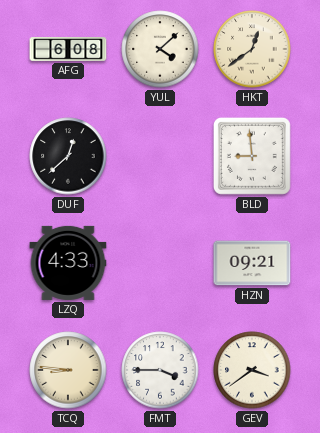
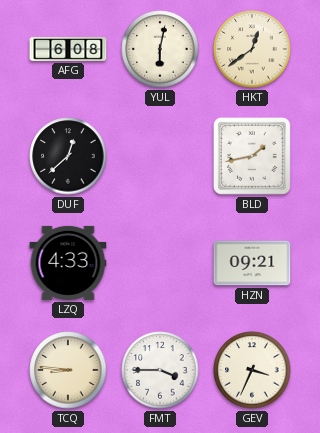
YUL: 4:08 -> 6:02 (160, 49)
BLD: 8:59 -> 1:43 (252, 156)
GEV: 3:39 -> 3:34 (252, 370)
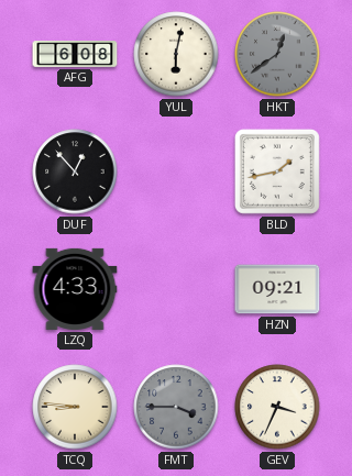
HKT dial: cream -> grey (277, 54)
DUF: 12:38 -> 12:53 (75, 171)
FMT dial: white -> grey (176, 407)
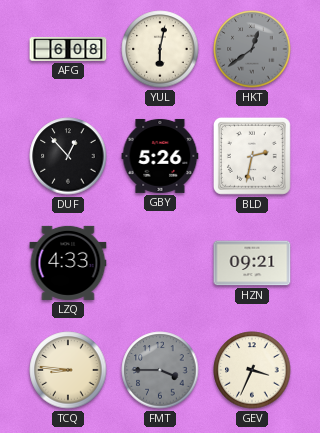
GBY: none -> 5:26 (160, 156)
BLD: 1:43 -> 2:32 (252, 156)
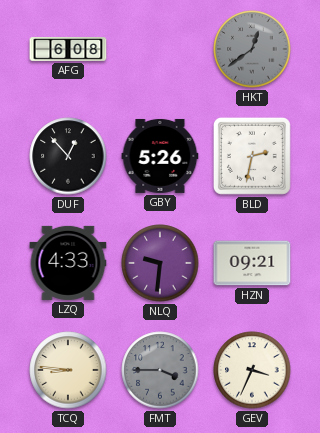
YUL: 6:02 -> none (160, 49)
NLQ: none -> 9:31 (160, 263)
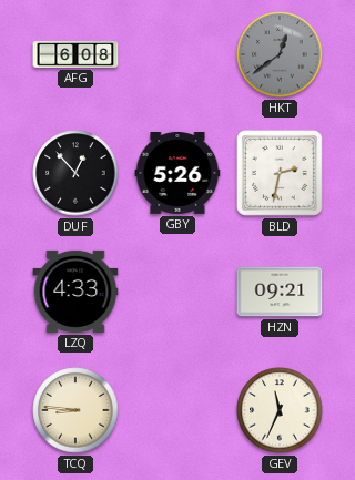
NLQ: 9:31 -> none (160, 263)
FMT: 3:45 -> none (160, 370)
GEV: 3:34 -> 11:34 (280, 410)
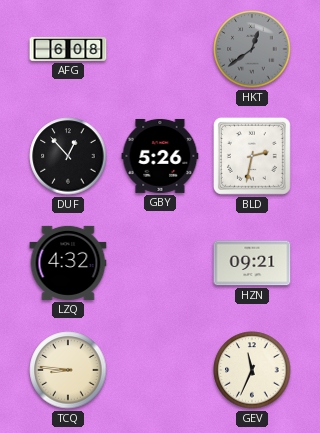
LZQ: 4:33 -> 4:32 (68, 263)
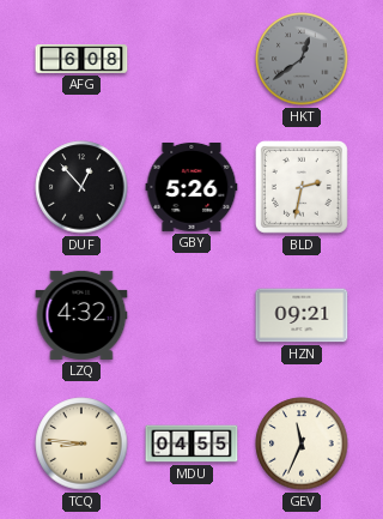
MDU: none -> 04:55 (191, 443)
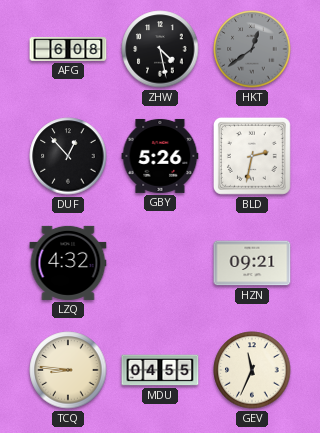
ZHW: none -> 4:28 (160, 49)
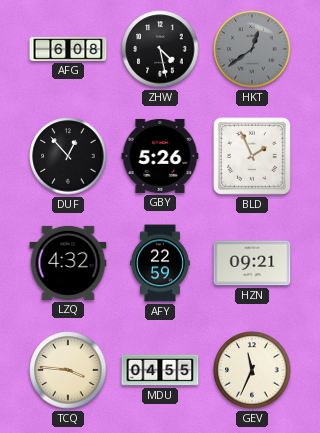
BLD: 2:32 -> 1:56 (252, 156)
AFY: none -> 22:59 (160, 263)
TCQ: 8:46 -> 3:46 (68, 370)
